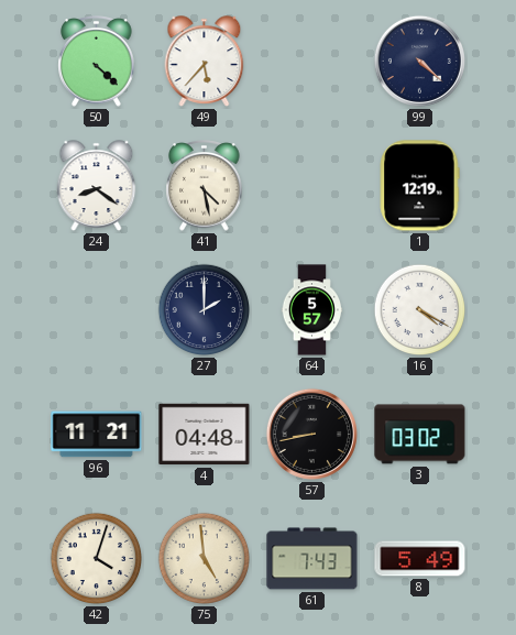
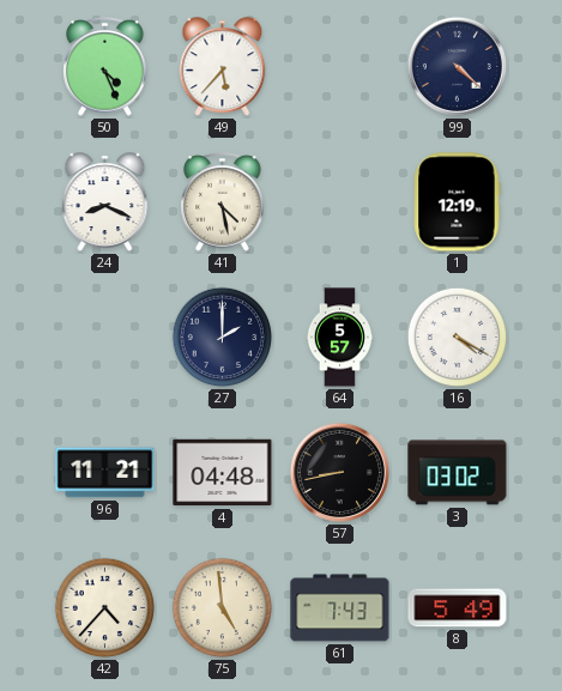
50: 4:22 -> 4:26 (105, 67)
24: 8:21 -> 8:19 (105, 202)
42: 4:03 -> 4:37 (105, 608)
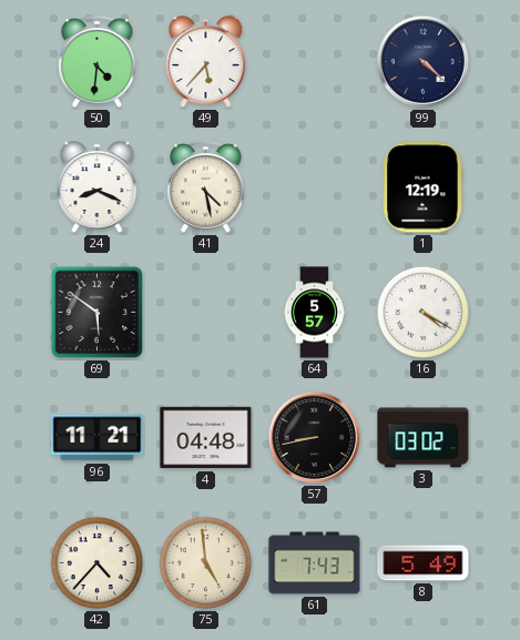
50: 4:26 -> 4:31 (98, 62)
69: none -> 5:51 (98, 313)
27: 2:00 -> none (223, 338)
